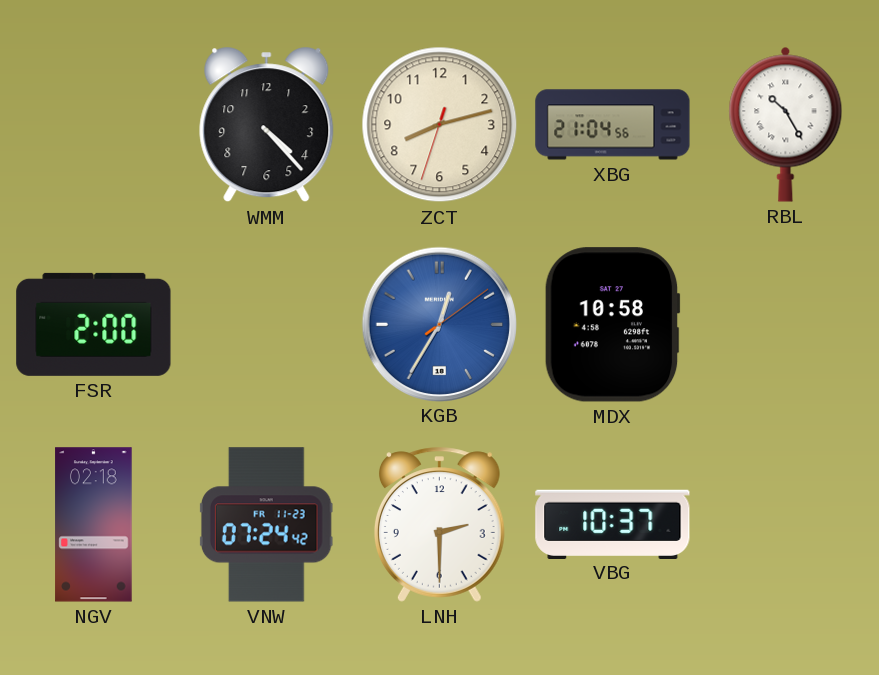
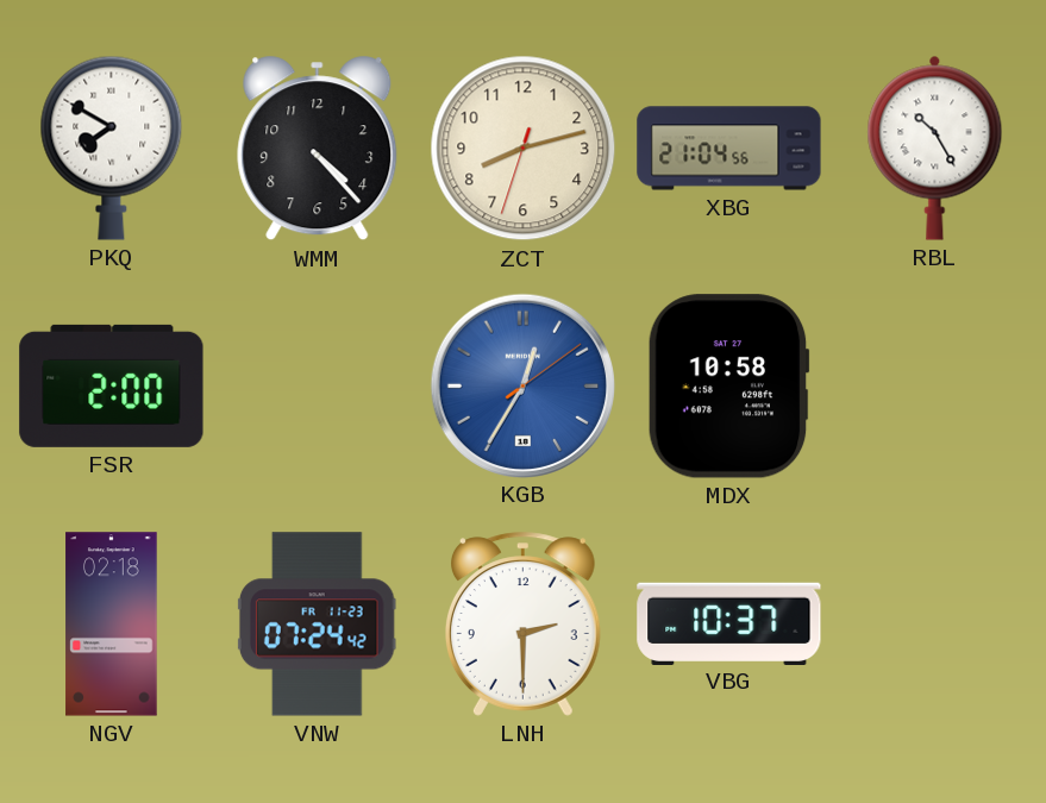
PKQ: none -> 7:50 (112, 148)
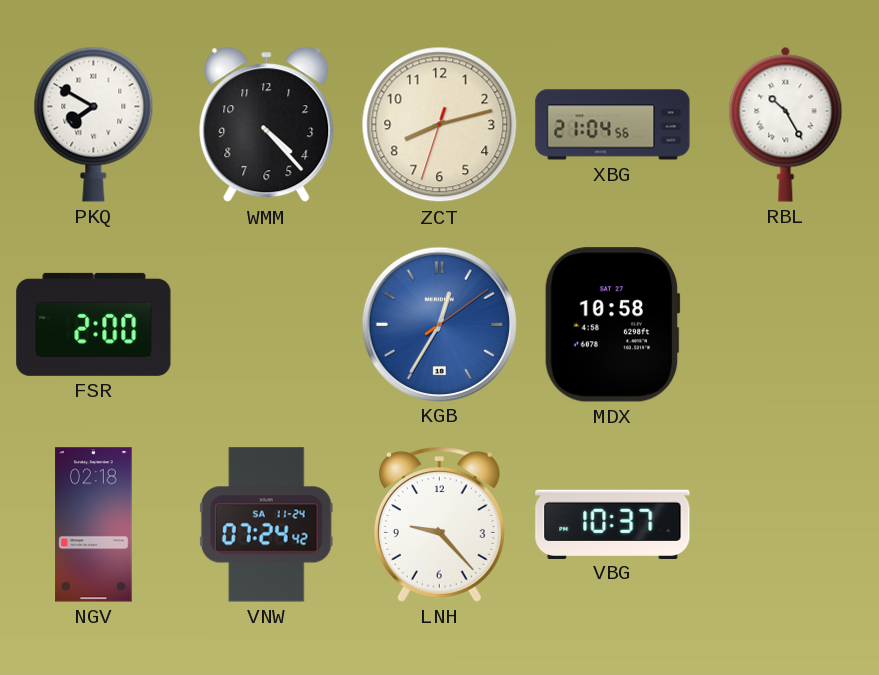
VNW date: FR 11-23 -> SA 11-24 (266, 525)
LNH: 2:30 -> 9:23 (439, 525)
